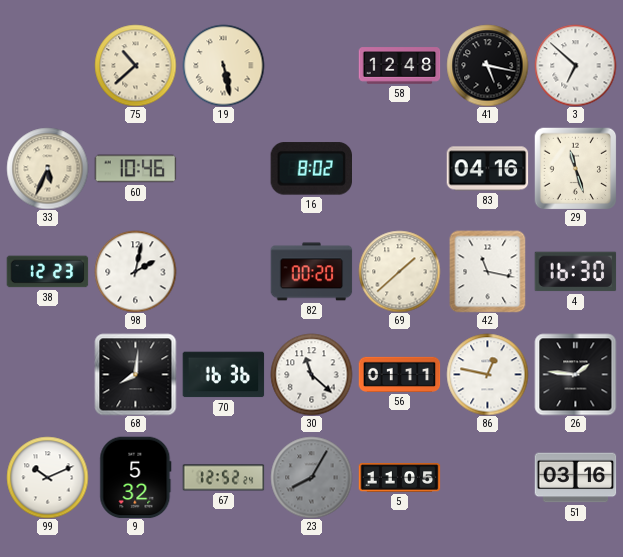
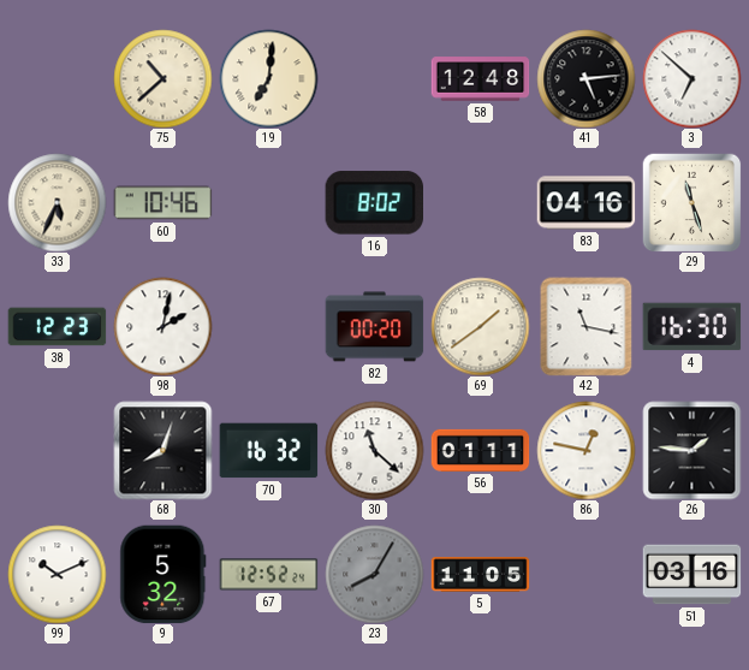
19: 5:28 -> 7:01 (268, 78)
41: 5:17 -> 5:14 (585, 78)
69: 1:38 -> 1:39 (480, 326)
68: 8:01 -> 8:03 (162, 450)
70: 16:36 -> 16:32 (268, 451)
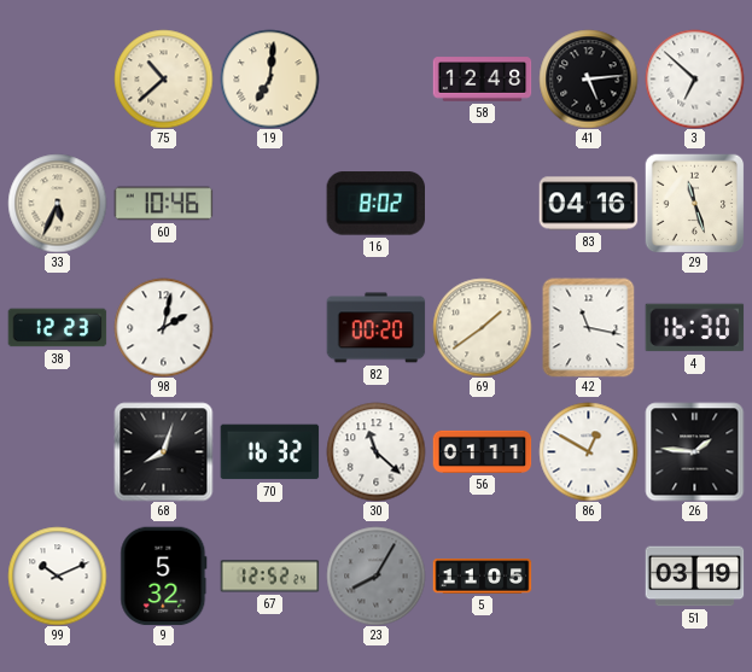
86: 12:47 -> 12:50 (588, 451)
51: 03:16 -> 03:19 (694, 577)
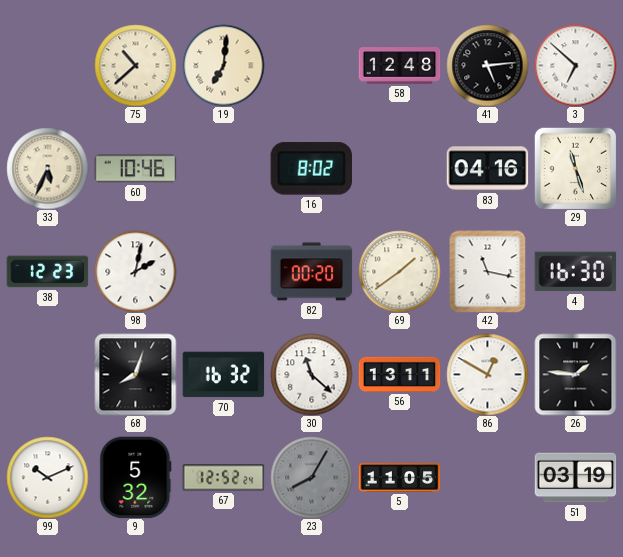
56: 01:11 -> 13:11 (399, 374)
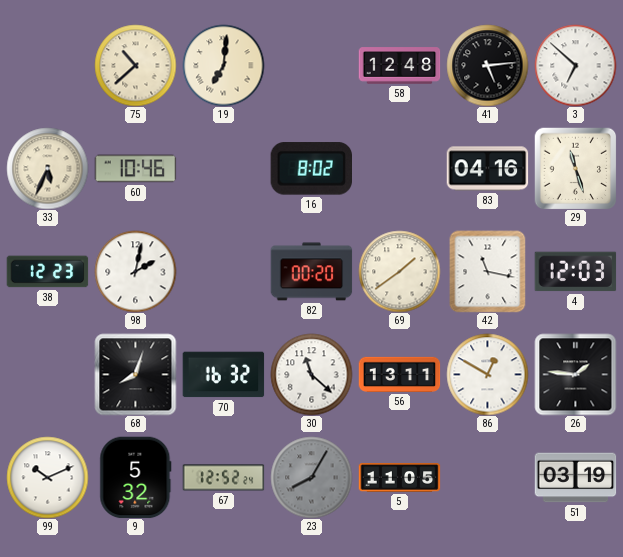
4: 16:30 -> 12:03 (575, 272)
